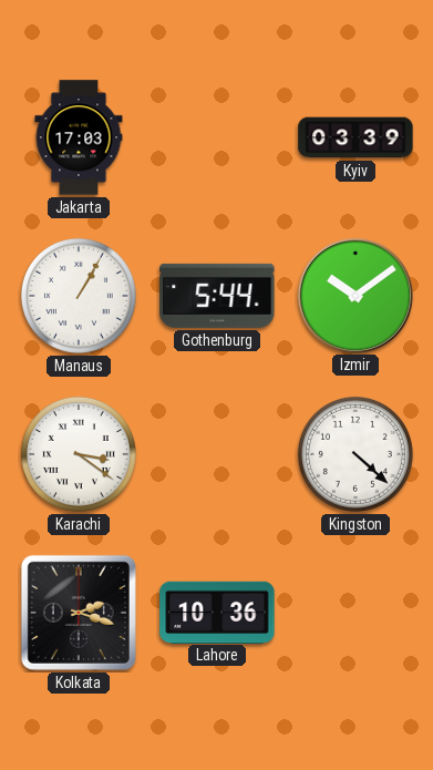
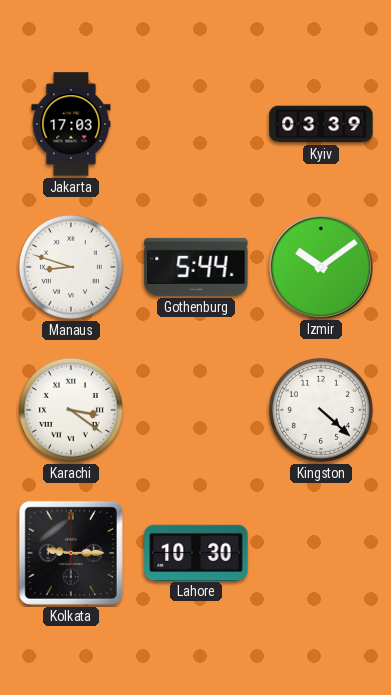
Manaus: 1:05 -> 8:48 (71, 267)
Kolkata: 2:18 -> 9:15 (71, 553)
Lahore: 10:36 -> 10:30 (196, 552)
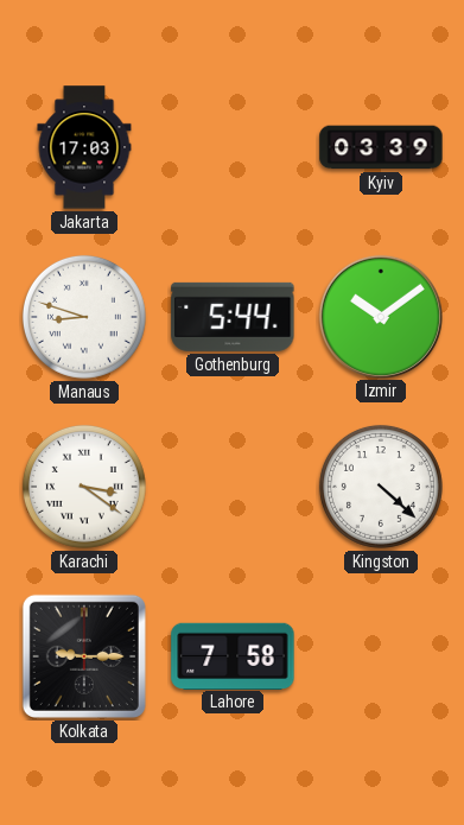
Lahore: 10:30 -> 7:58 (233, 655)
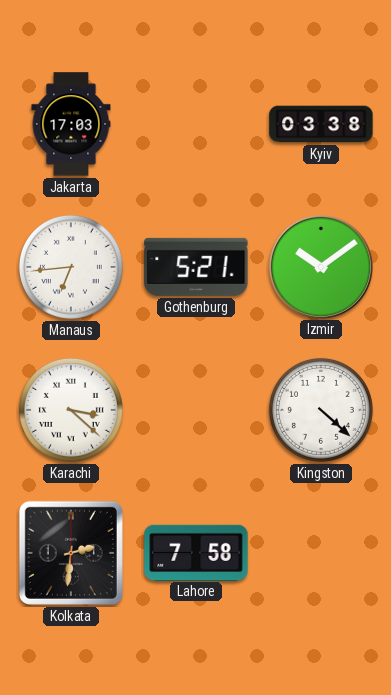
Kyiv: 03:39 -> 03:38 (321, 124)
Manaus: 8:48 -> 6:44 (71, 267)
Gothenburg: 5:44 -> 5:21 (196, 267)
Karachi: 3:21 -> 3:22 (71, 410)
Kolkata: 9:15 -> 2:31 (71, 553)
